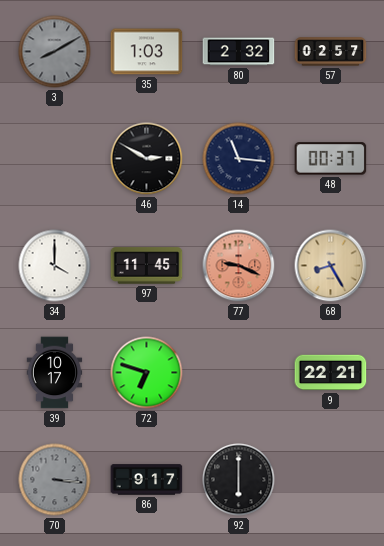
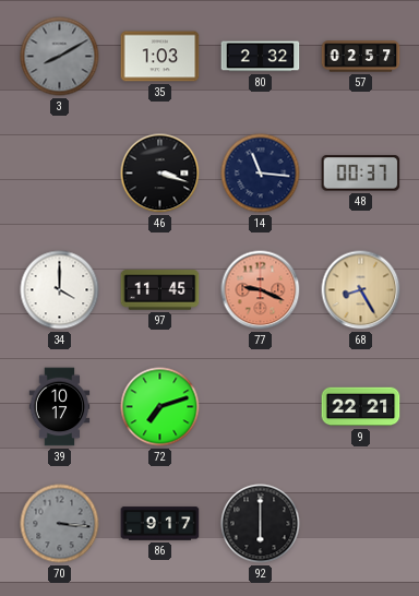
46: 2:50 -> 3:18 (160, 174)
72: 6:48 -> 7:12 (160, 407)
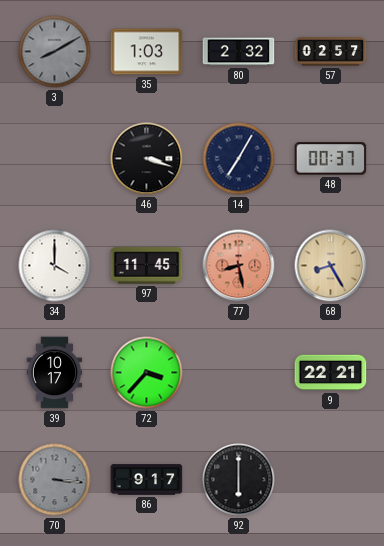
14: 11:16 -> 7:05 (239, 159)
77: 9:19 -> 8:28 (239, 266)
72: 7:12 -> 3:37 (147, 373)
